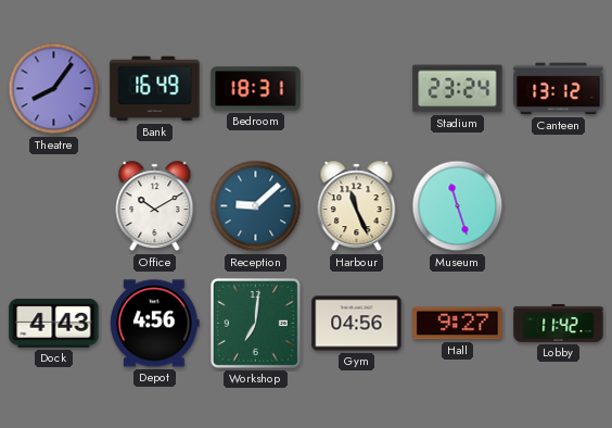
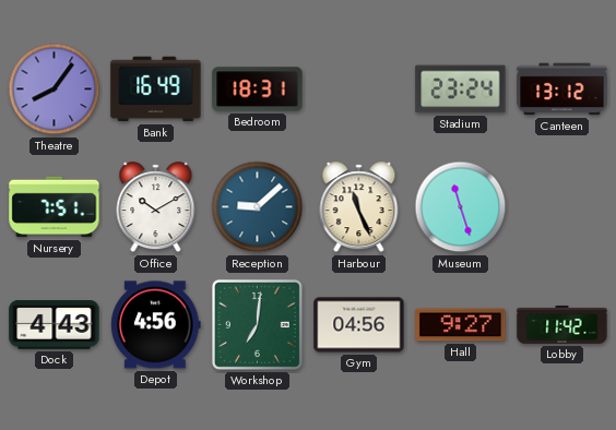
Nursery: none -> 7:51 (55, 207)
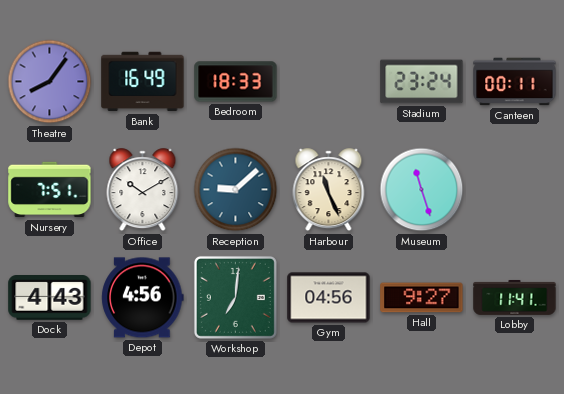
Bedroom: 18:31 -> 18:33 (236, 82)
Canteen: 13:12 -> 00:11 (515, 82)
Lobby: 11:42 -> 11:41 (515, 297)
